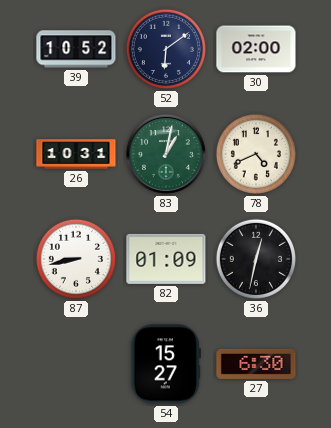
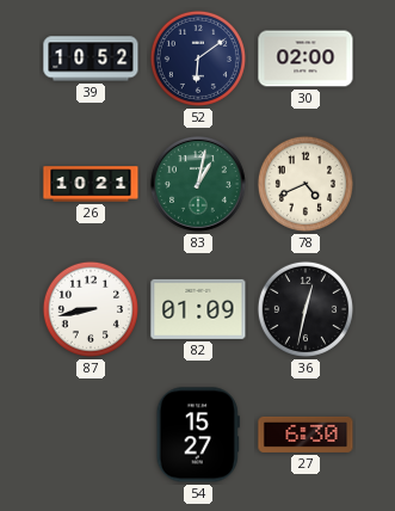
26: 10:31 -> 10:21 (91, 184)
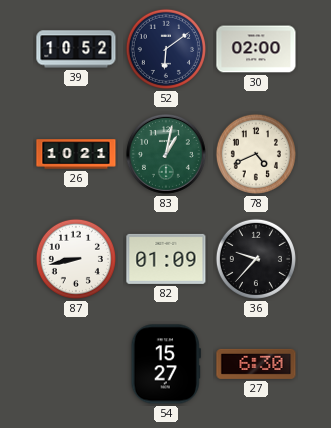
36: 12:32 -> 9:37 (256, 259)
